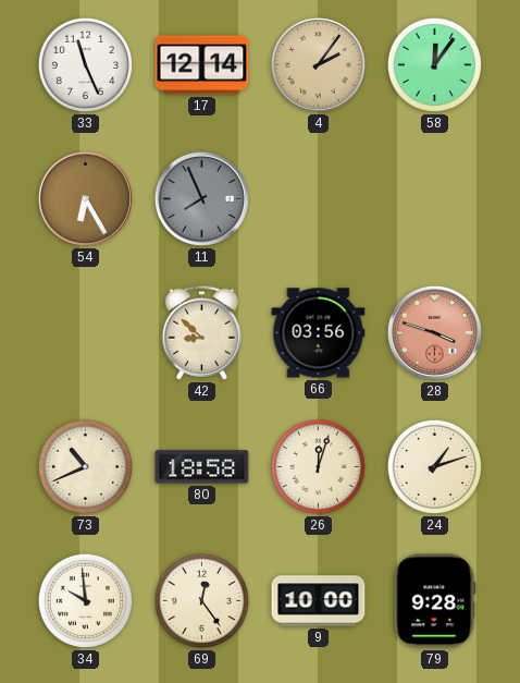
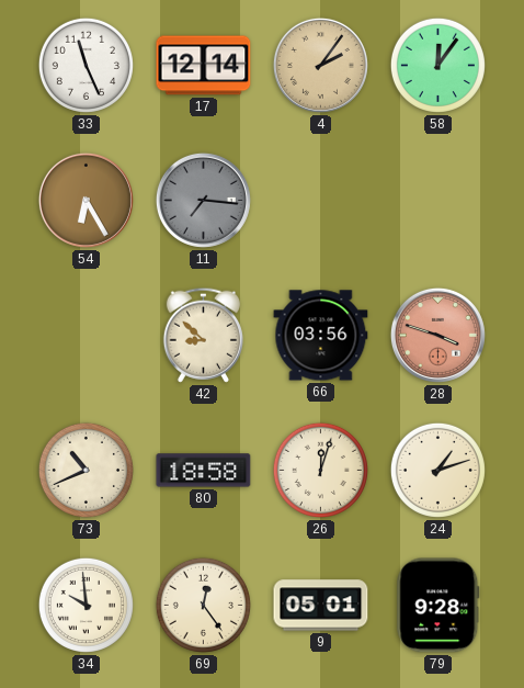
11: 7:56 -> 7:16 (203, 200)
9: 10:00 -> 05:01 (321, 606)
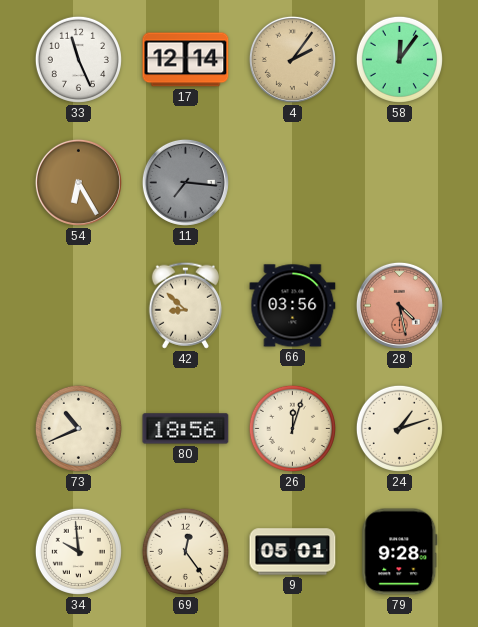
28: 3:48 -> 4:28 (399, 305)
80: 18:58 -> 18:56 (186, 429)
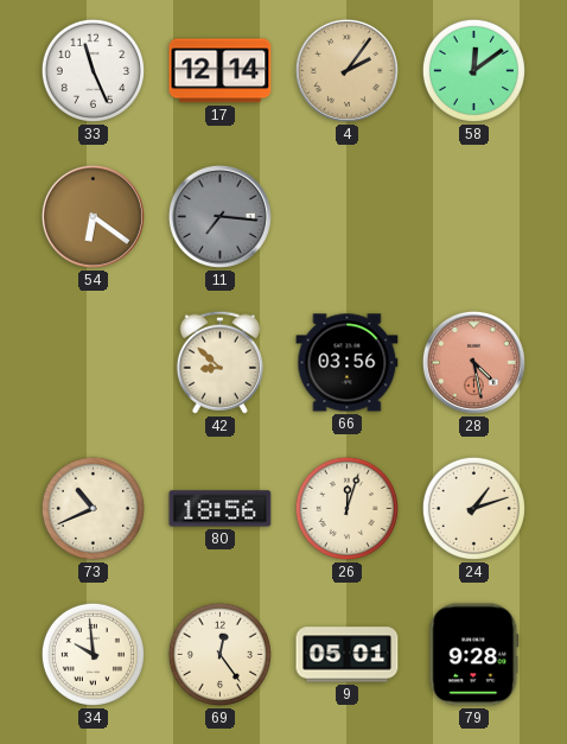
58: 12:06 -> 12:09 (473, 70)
54: 6:25 -> 6:21 (93, 216)
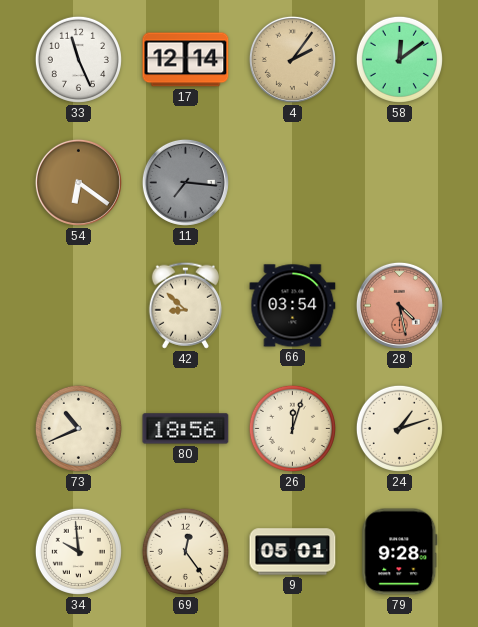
66: 03:56 -> 03:54 (293, 306)
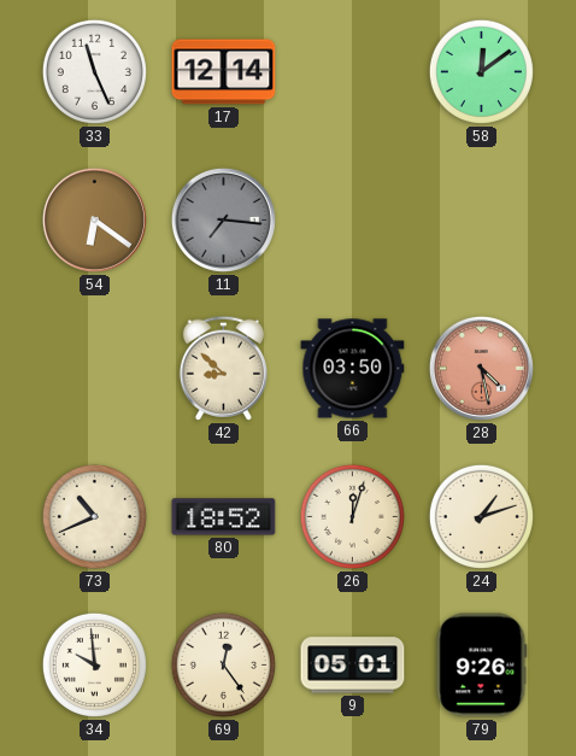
4: 2:06 -> none (292, 59)
66: 03:54 -> 03:50 (353, 369)
80: 18:56 -> 18:52 (224, 517)
79: 9:28 -> 9:26 (482, 666)
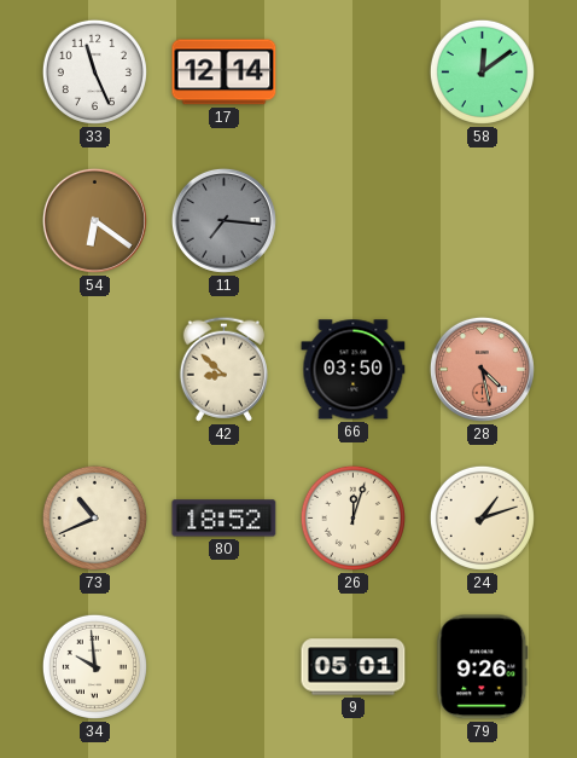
69: 12:24 -> none (223, 664)
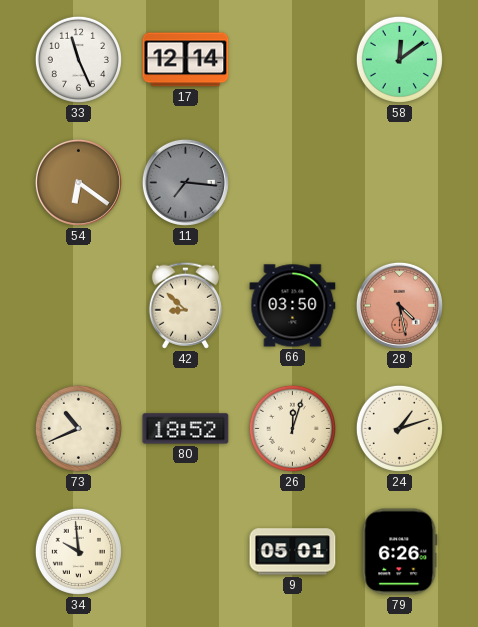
79: 9:26 -> 6:26 (400, 552)
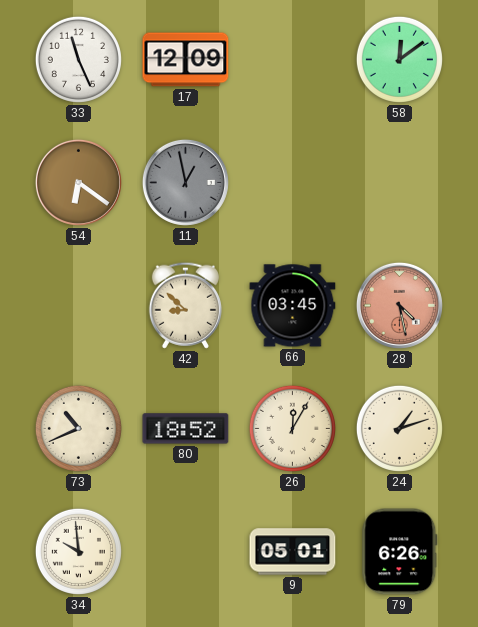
17: 12:14 -> 12:09 (186, 60)
11: 7:16 -> 12:58 (185, 182)
66: 03:50 -> 03:45 (293, 306)
26: 12:03 -> 12:05 (292, 428)
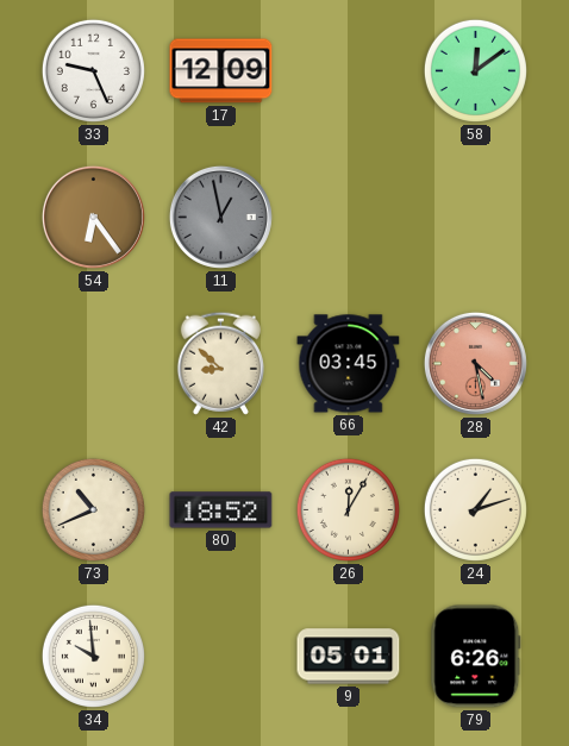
33: 11:26 -> 9:26 (93, 70)
54: 6:21 -> 6:24 (93, 217)
